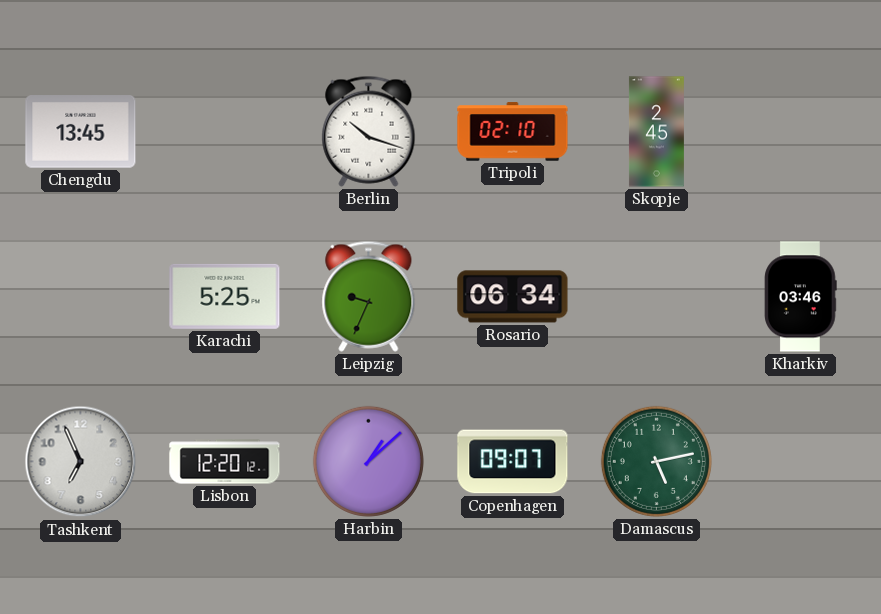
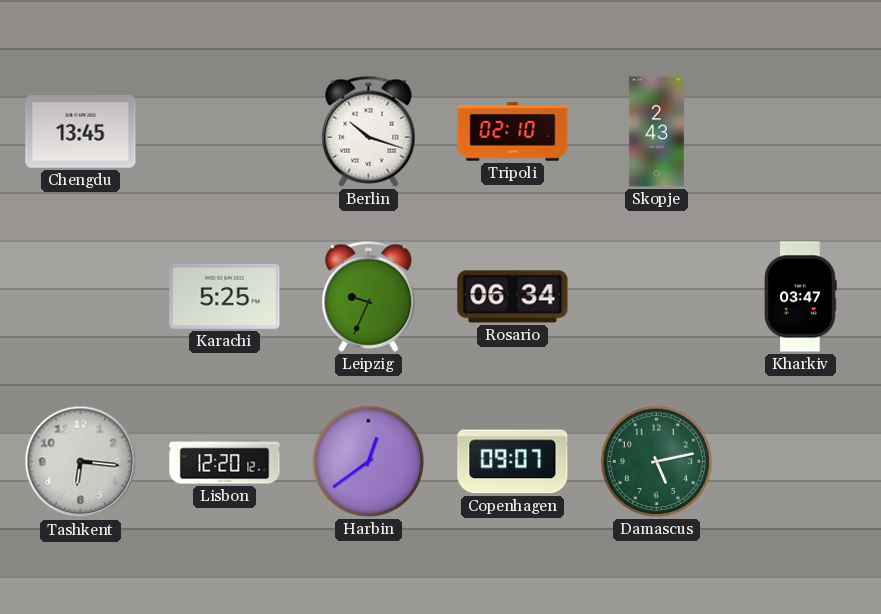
Skopje: 2:45 -> 2:43 (656, 132)
Kharkiv: 03:46 -> 03:47 (801, 297)
Tashkent: 6:56 -> 6:16 (81, 462)
Harbin: 1:08 -> 12:39 (368, 461)
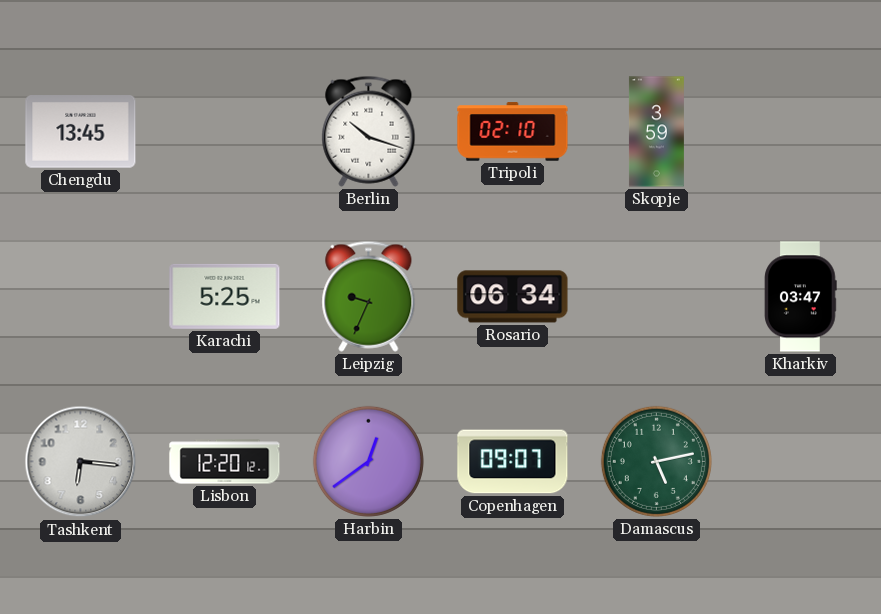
Skopje: 2:43 -> 3:59 (656, 132)
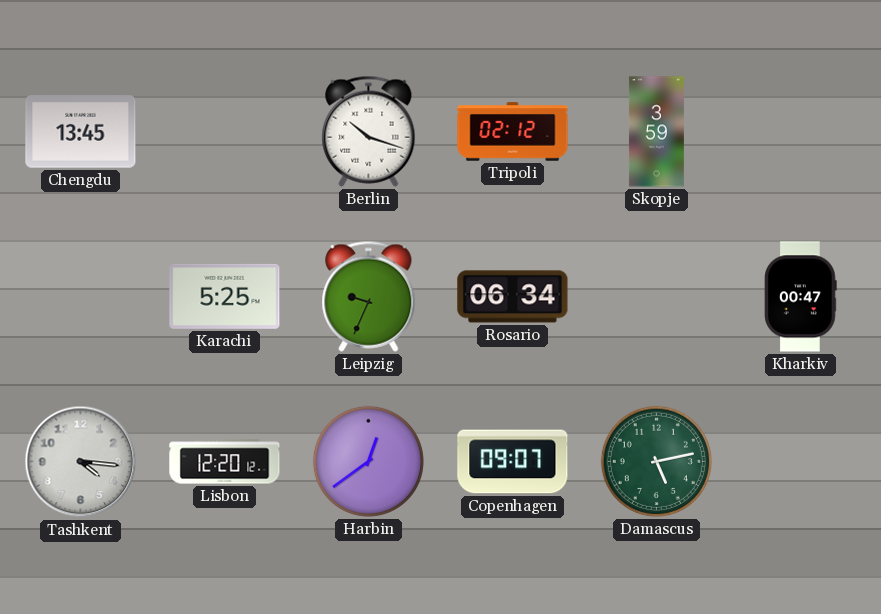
Tripoli: 02:10 -> 02:12 (513, 132)
Kharkiv: 03:47 -> 00:47 (801, 297)
Tashkent: 6:16 -> 4:16 (81, 462)
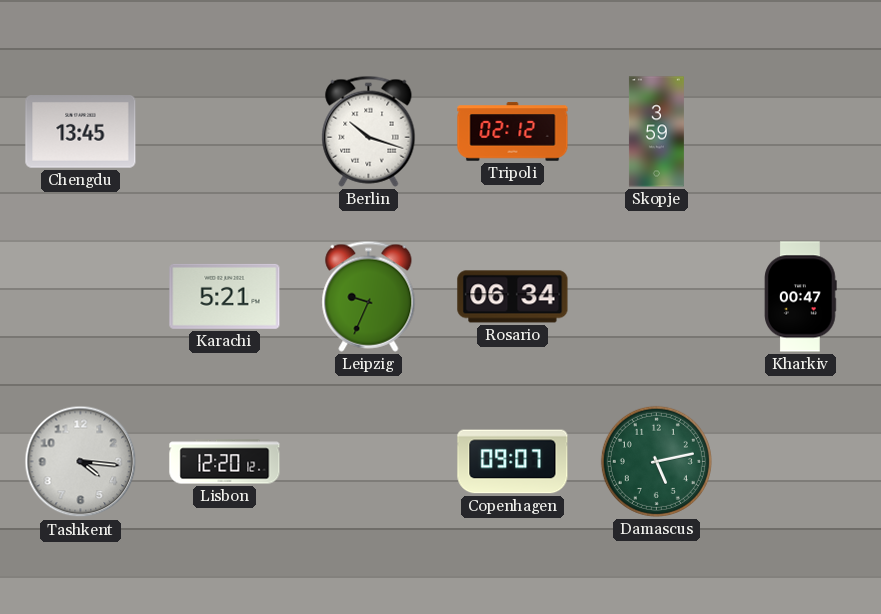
Karachi: 5:25 -> 5:21 (225, 296)
Harbin: 12:39 -> none (368, 461)
